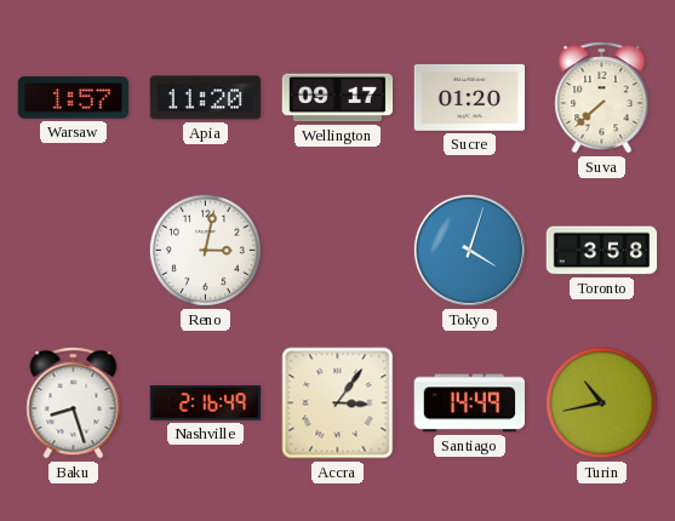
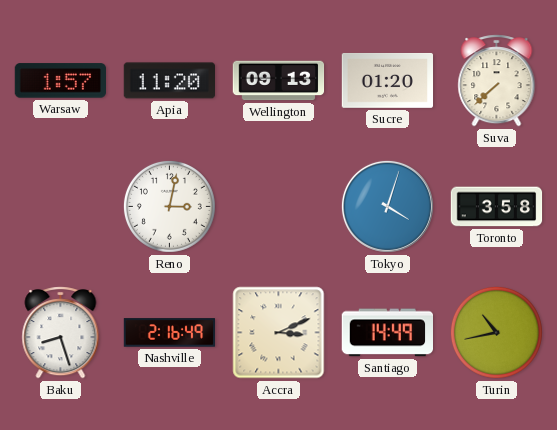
Wellington: 09:17 -> 09:13 (279, 81)
Accra: 3:06 -> 3:11 (279, 333)
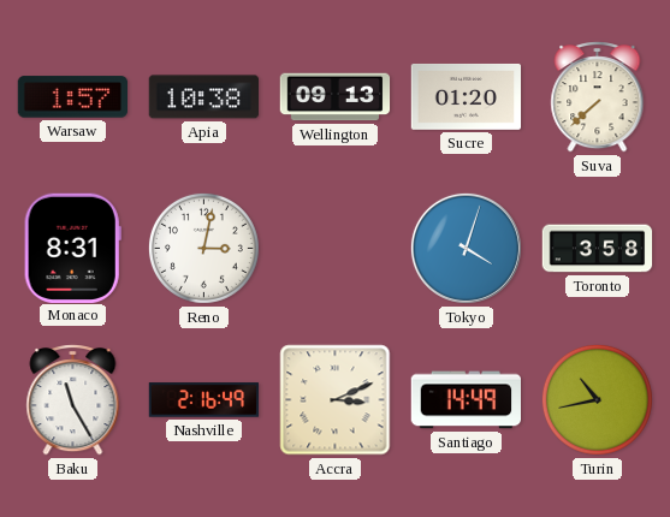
Apia: 11:20 -> 10:38 (203, 97)
Monaco: none -> 8:31 (72, 248)
Baku: 8:27 -> 11:25 (73, 400)
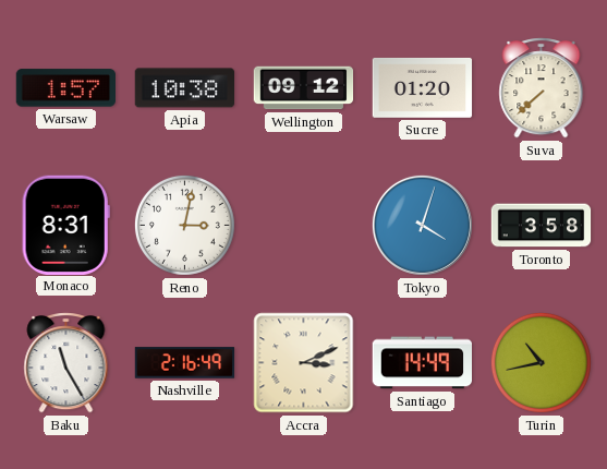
Wellington: 09:13 -> 09:12 (304, 88)
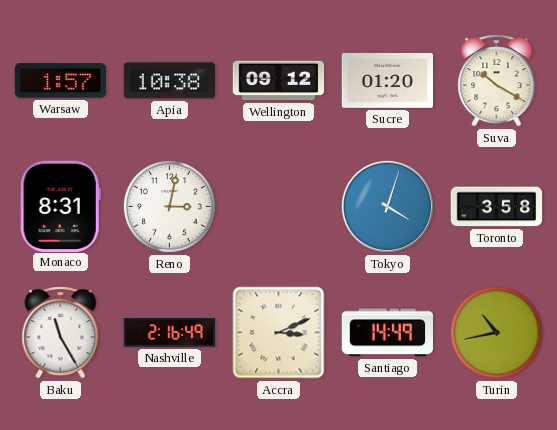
Suva: 7:38 -> 10:20 (497, 81)
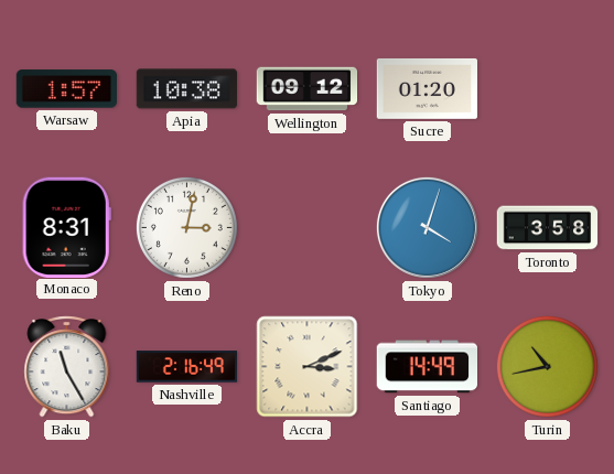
Suva: 10:20 -> none (497, 81)
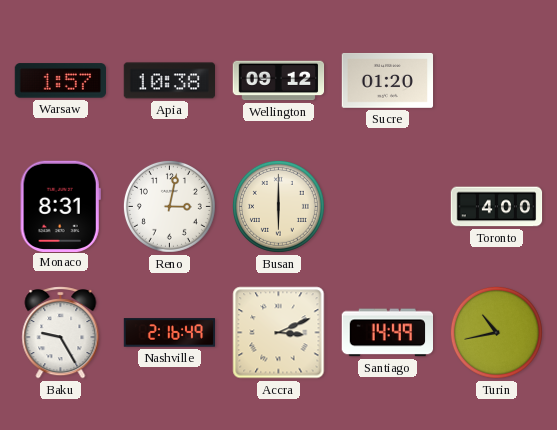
Busan: none -> 6:00 (278, 206)
Tokyo: 4:03 -> none (427, 227)
Toronto: 3:58 -> 4:00 (497, 207)
Baku: 11:25 -> 9:25 (61, 333)
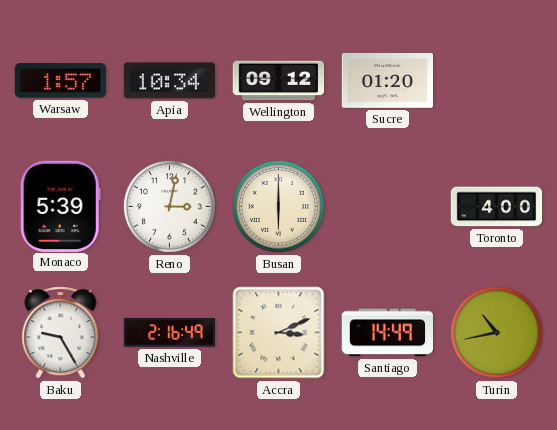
Apia: 10:38 -> 10:34 (169, 81)
Monaco: 8:31 -> 5:39 (60, 206)
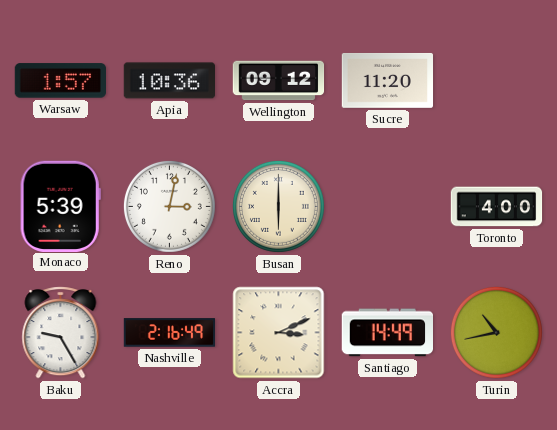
Apia: 10:34 -> 10:36 (169, 81)
Sucre: 01:20 -> 11:20 (388, 80)
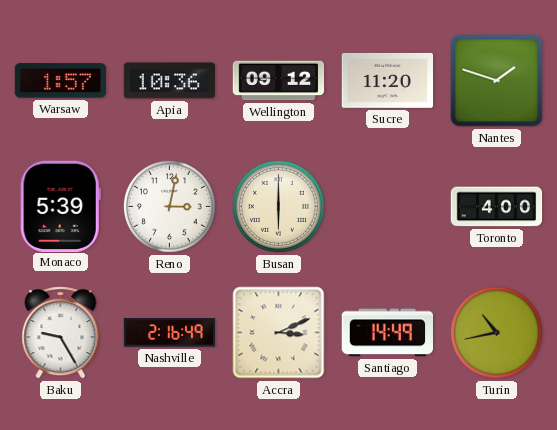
Nantes: none -> 1:48 (497, 81)
